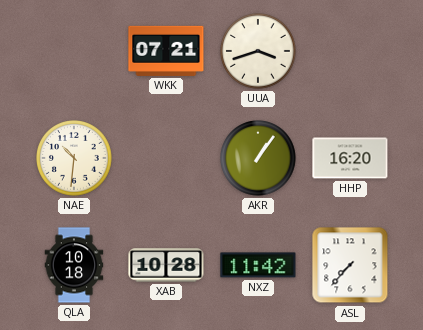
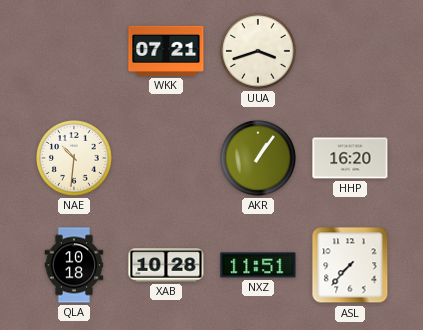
NXZ: 11:42 -> 11:51 (258, 265)
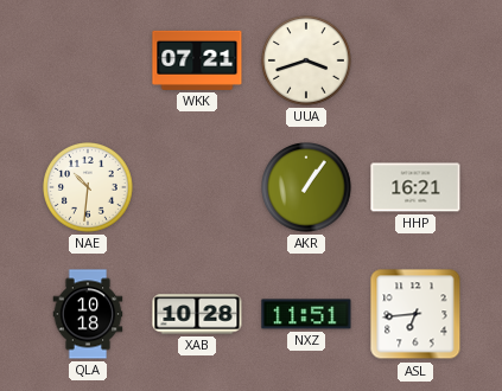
HHP: 16:20 -> 16:21 (415, 187)
ASL: 7:37 -> 6:44 (415, 314)
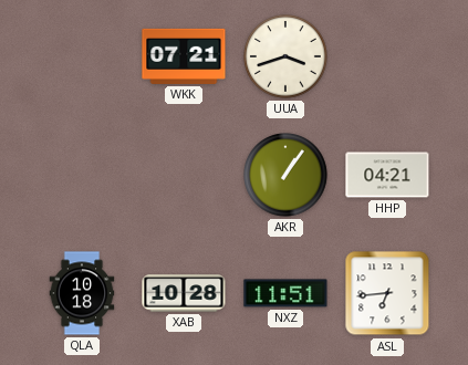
NAE: 10:31 -> none (88, 187)
HHP: 16:21 -> 04:21 (387, 175)
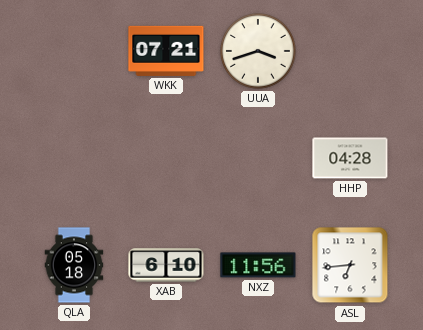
AKR: 1:06 -> none (285, 175)
HHP: 04:21 -> 04:28 (350, 158)
QLA: 10:18 -> 05:18 (74, 265)
XAB: 10:28 -> 6:10 (166, 265)
NXZ: 11:51 -> 11:56 (258, 265)
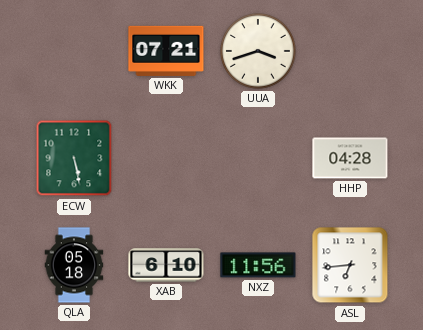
ECW: none -> 5:28 (74, 158)
